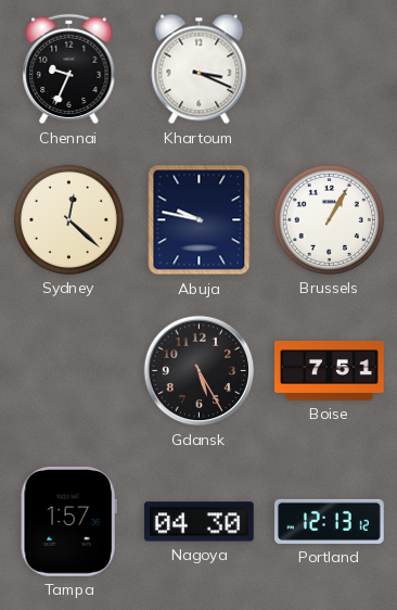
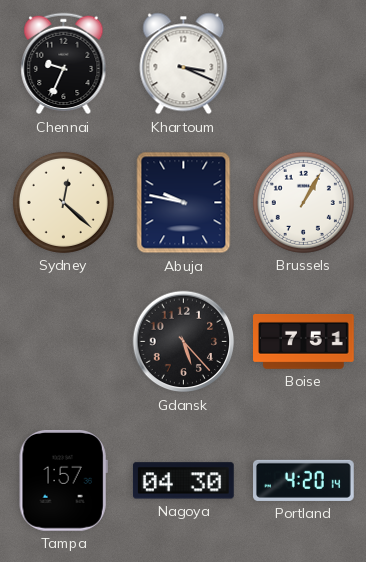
Gdansk: 5:25 -> 5:23 (184, 342)
Portland: 12:13 -> 4:20 (304, 480)
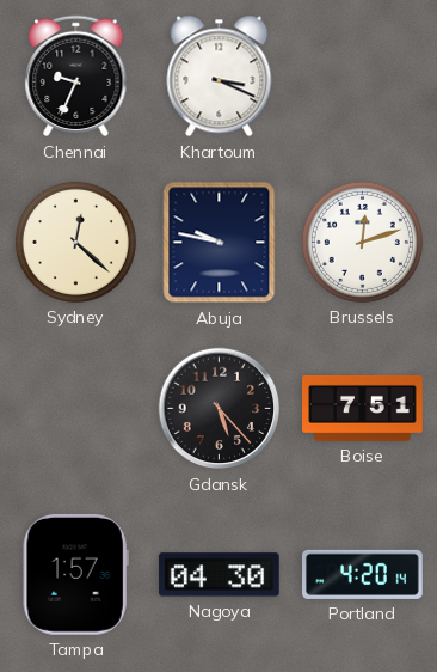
Brussels: 1:05 -> 12:12 (362, 242)
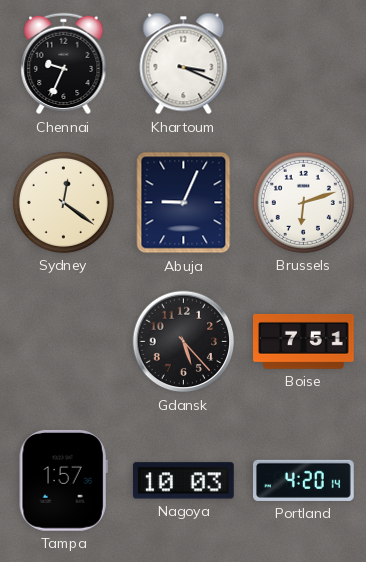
Sydney: 12:22 -> 12:21 (63, 202)
Abuja: 9:47 -> 9:04 (184, 203)
Brussels: 12:12 -> 6:12 (303, 202)
Nagoya: 04:30 -> 10:03 (183, 481)
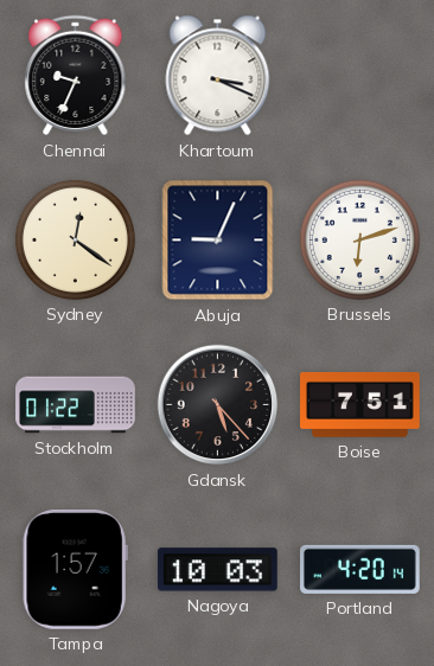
Stockholm: none -> 01:22 (76, 405)
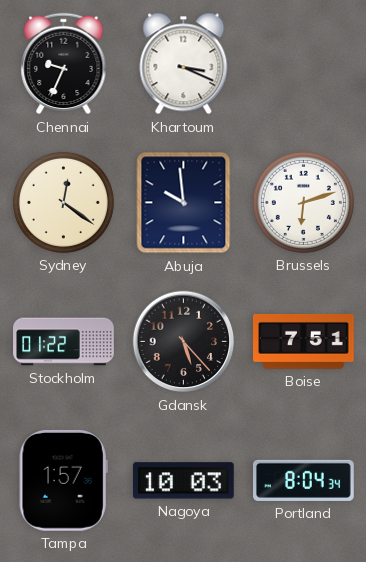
Abuja: 9:04 -> 9:59 (184, 203)
Portland: 4:20 -> 8:04 (304, 480)
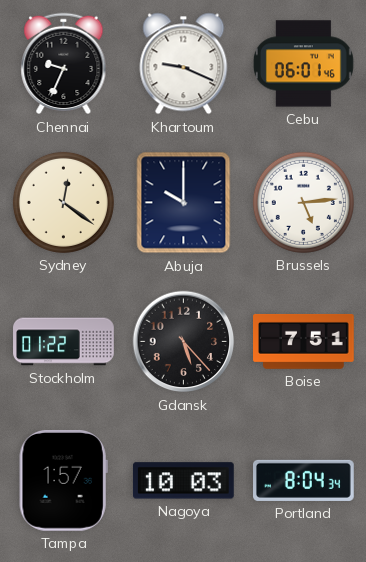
Khartoum: 3:19 -> 9:19 (184, 64)
Cebu: none -> 06:01 (303, 64)
Abuja: 9:59 -> 10:00 (184, 203)
Brussels: 6:12 -> 5:14 (303, 202)
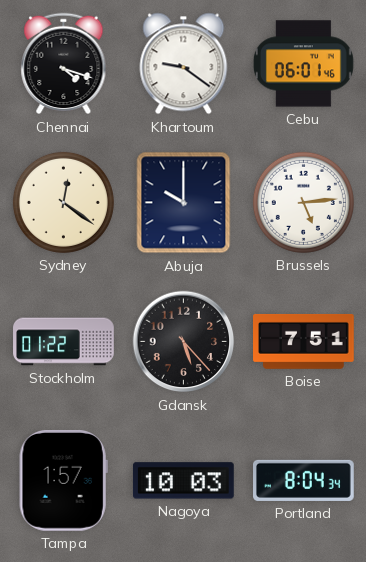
Chennai: 9:34 -> 4:18 (64, 64)
Khartoum: 9:19 -> 9:21 (184, 64)
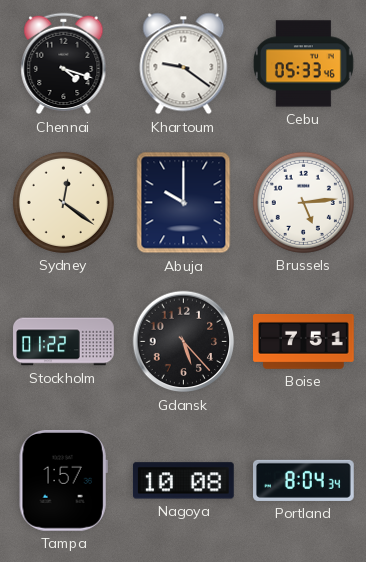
Cebu: 06:01 -> 05:33 (303, 64)
Nagoya: 10:03 -> 10:08 (183, 481)
